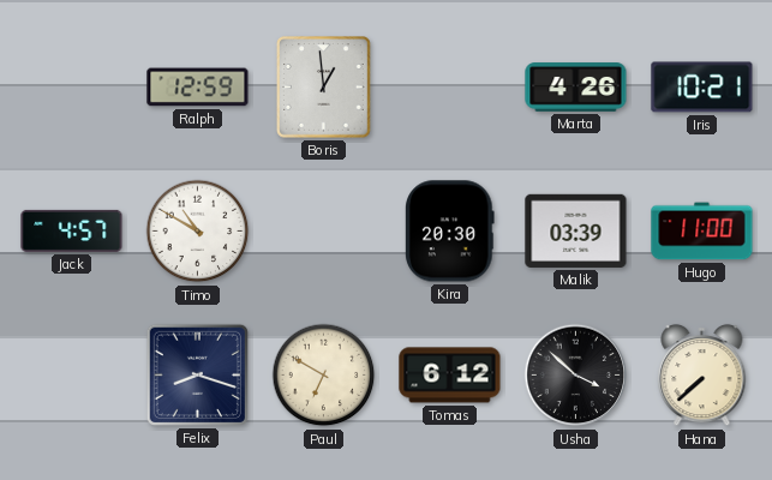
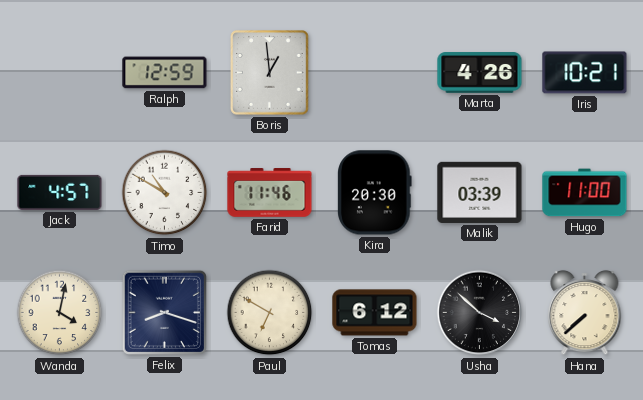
Farid: none -> 11:46 (270, 193)
Wanda: none -> 4:02 (60, 313)
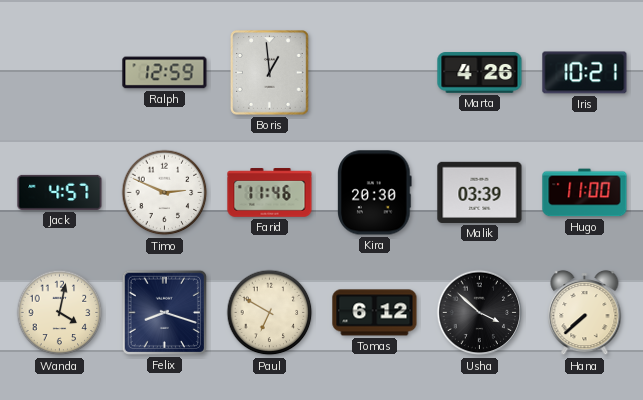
Timo: 10:50 -> 2:49 (165, 193)
